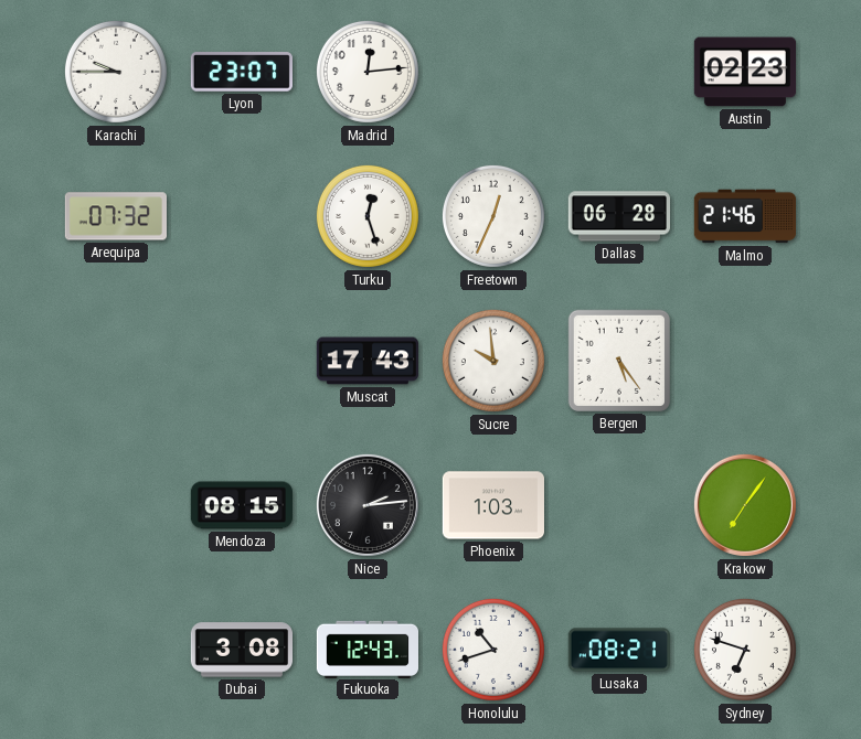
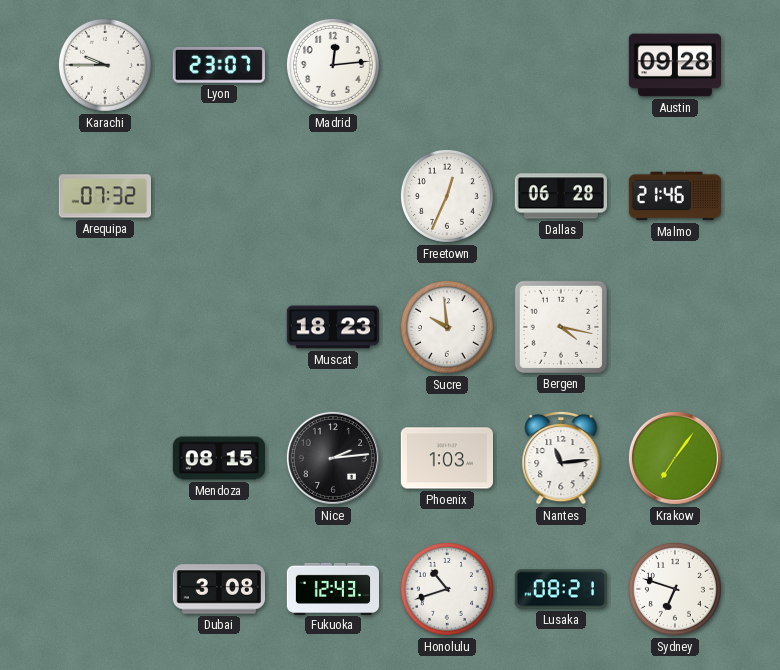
Austin: 02:23 -> 09:28 (674, 65)
Turku: 12:27 -> none (368, 216)
Muscat: 17:43 -> 18:23 (332, 327)
Bergen: 5:24 -> 4:17 (561, 327)
Nantes: none -> 11:14 (561, 458)
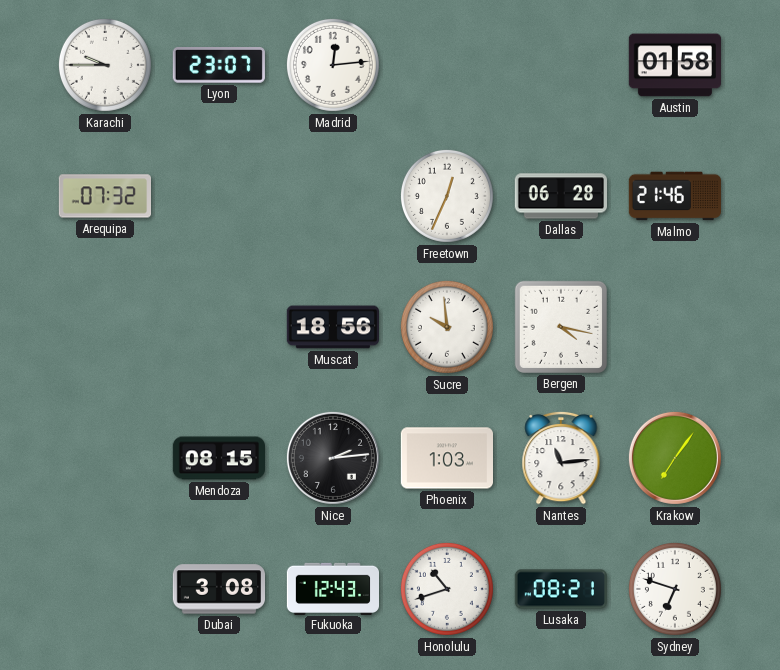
Austin: 09:28 -> 01:58 (674, 65)
Muscat: 18:23 -> 18:56 (332, 327)
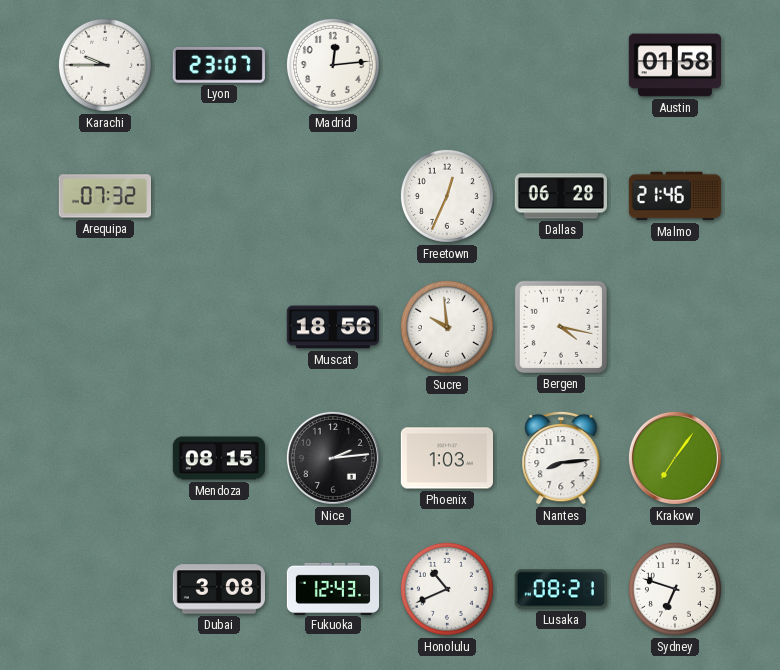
Nantes: 11:14 -> 8:14 (561, 458)
Honolulu: 10:42 -> 10:41 (447, 589)
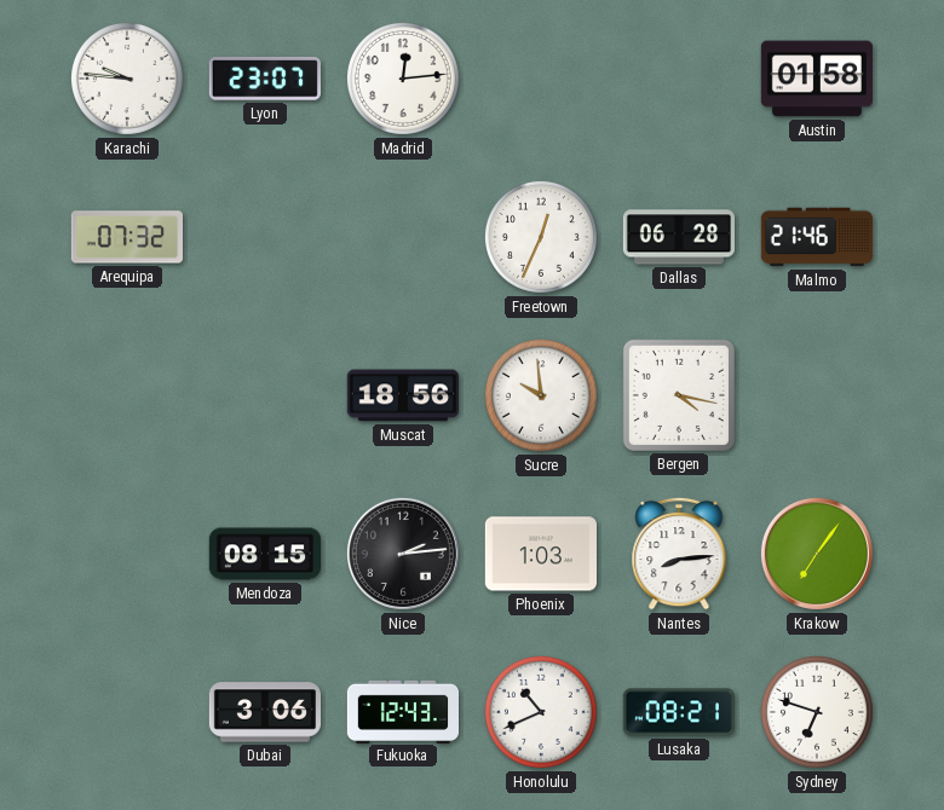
Karachi: 9:45 -> 9:46 (127, 79)
Dubai: 3:08 -> 3:06 (264, 712)
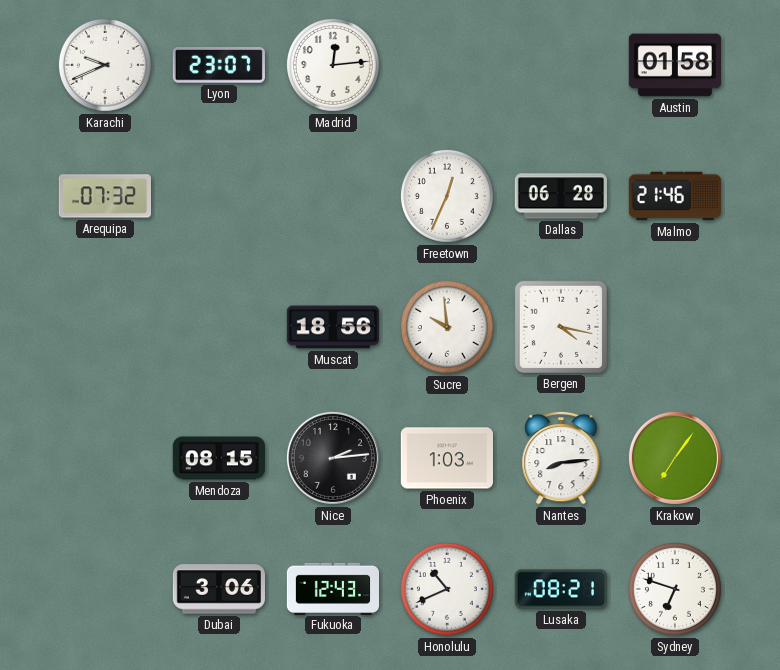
Karachi: 9:46 -> 9:41 (105, 65)
